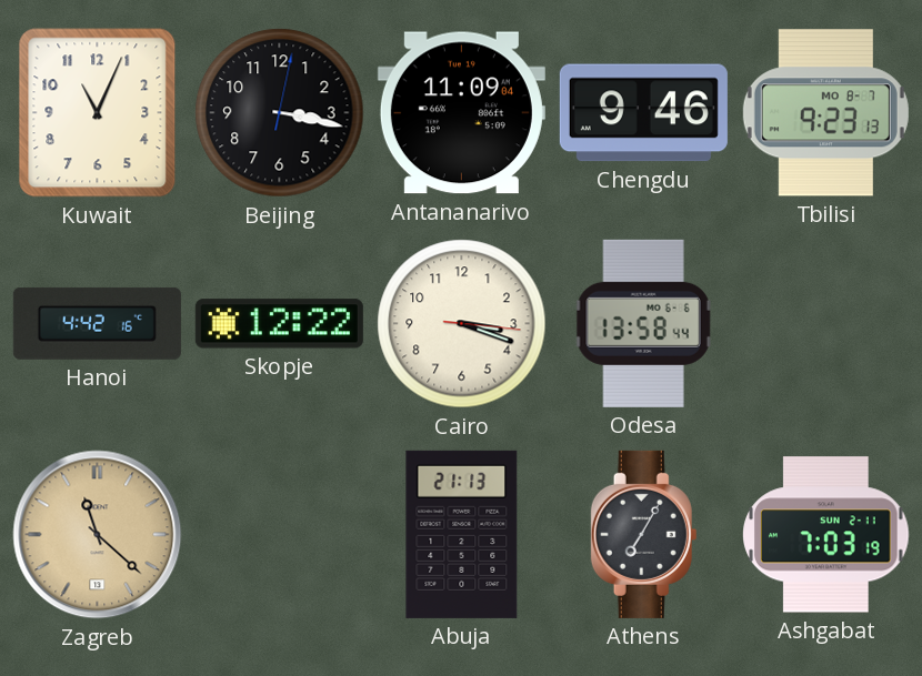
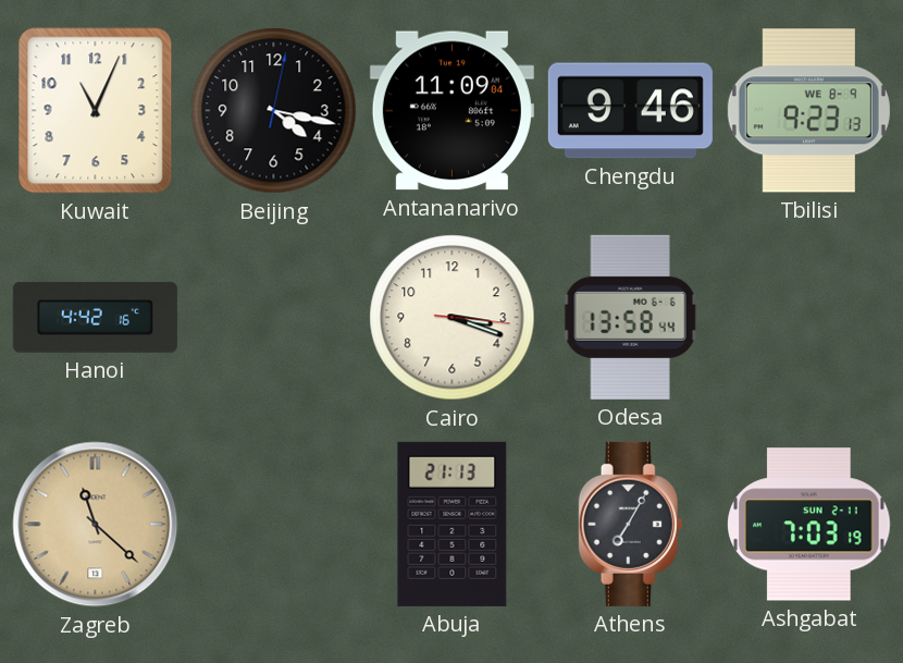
Beijing: 3:17 -> 4:17 (274, 111)
Tbilisi date: MO 8-7 -> WE 8-9 (808, 111)
Skopje: 12:22 -> none (279, 324)
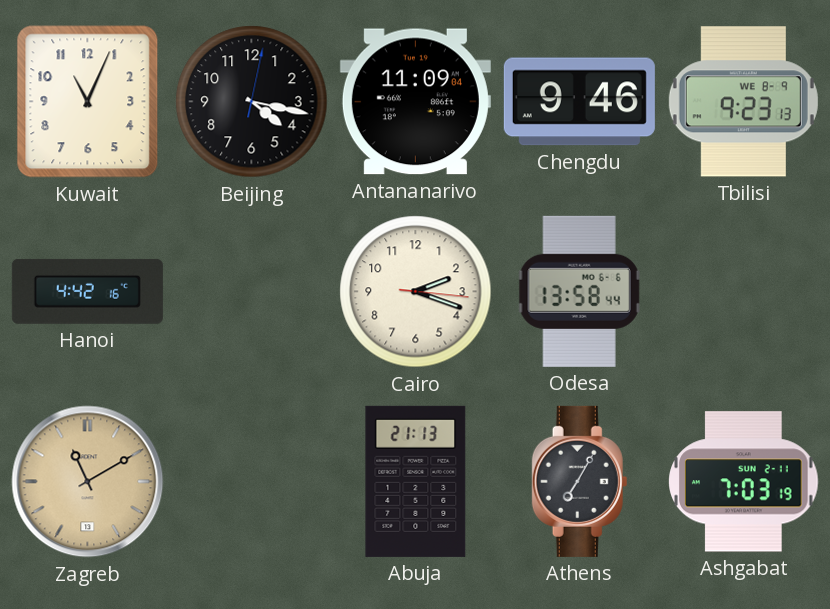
Cairo: 3:18 -> 2:18 (416, 292)
Zagreb: 11:22 -> 11:10 (88, 482)
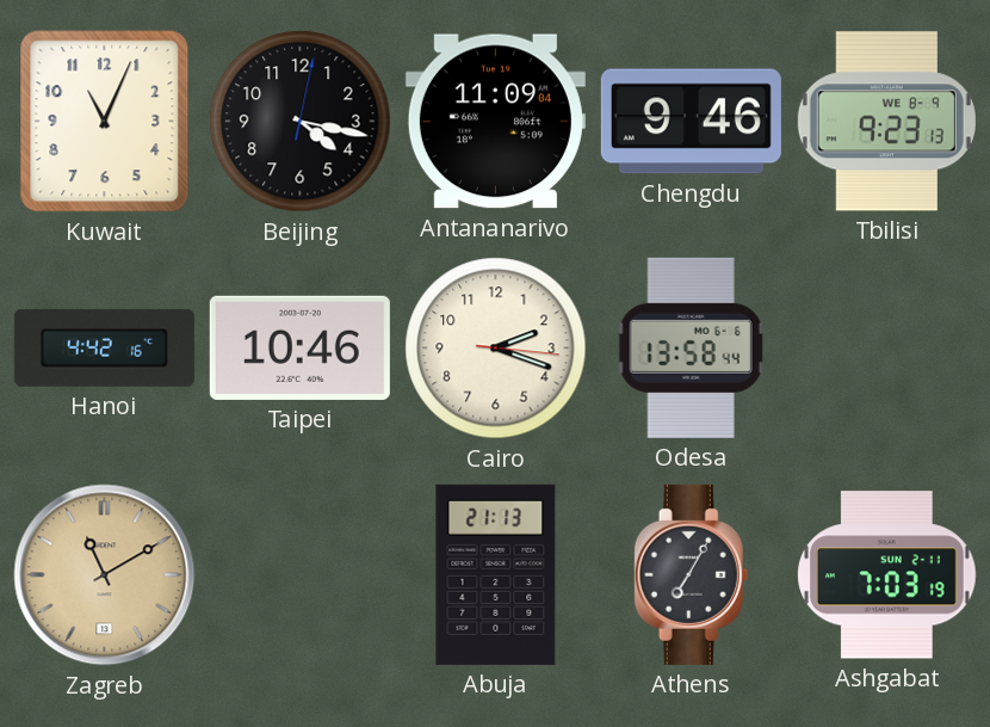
Taipei: none -> 10:46 (299, 347)
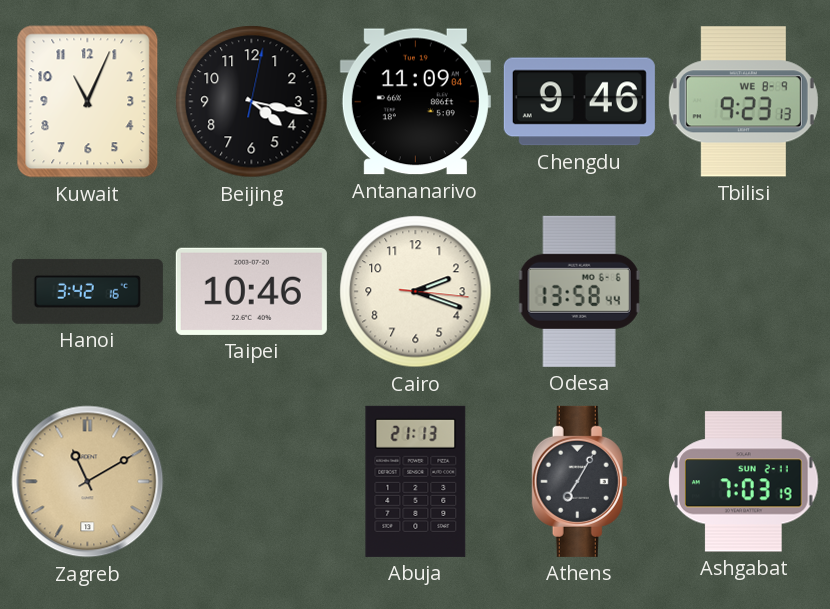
Hanoi: 4:42 -> 3:42 (87, 291)
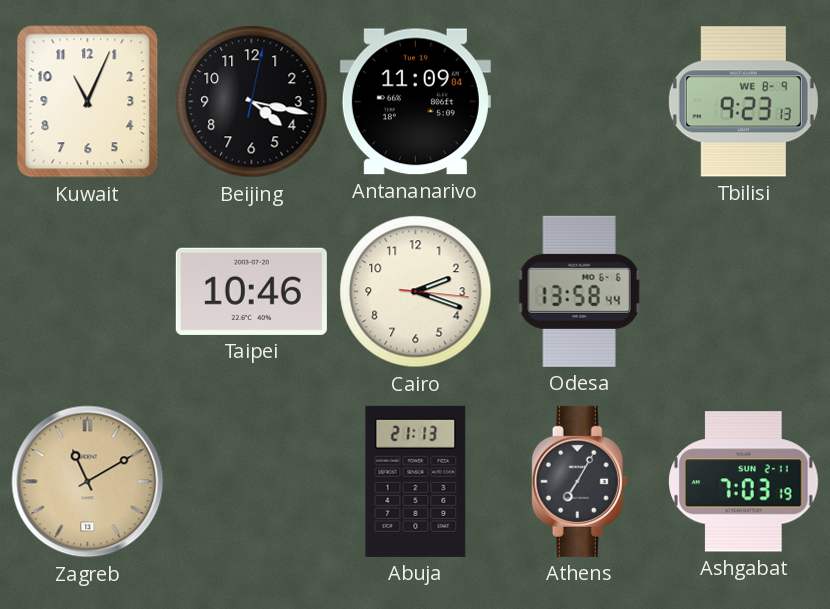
Chengdu: 9:46 -> none (579, 102)
Hanoi: 3:42 -> none (87, 291)
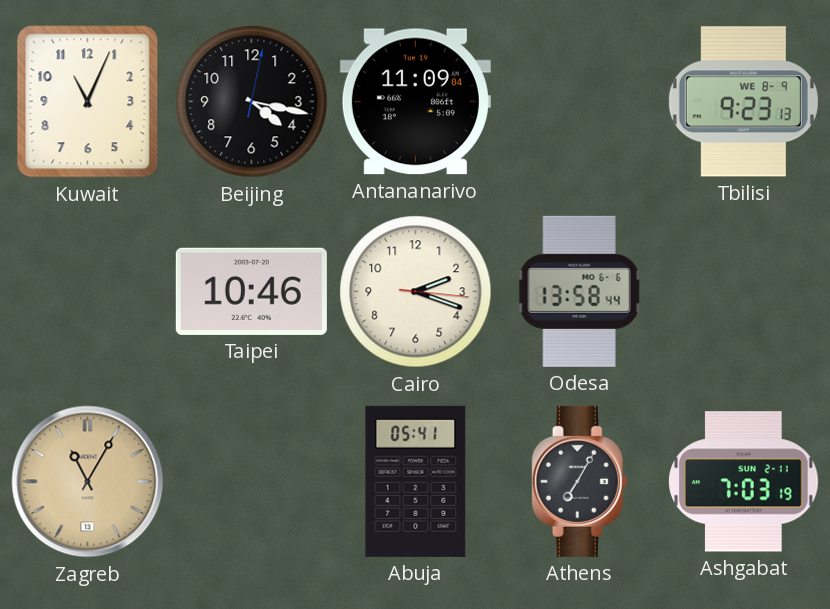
Zagreb: 11:10 -> 11:05 (88, 482)
Abuja: 21:13 -> 05:41 (416, 481)
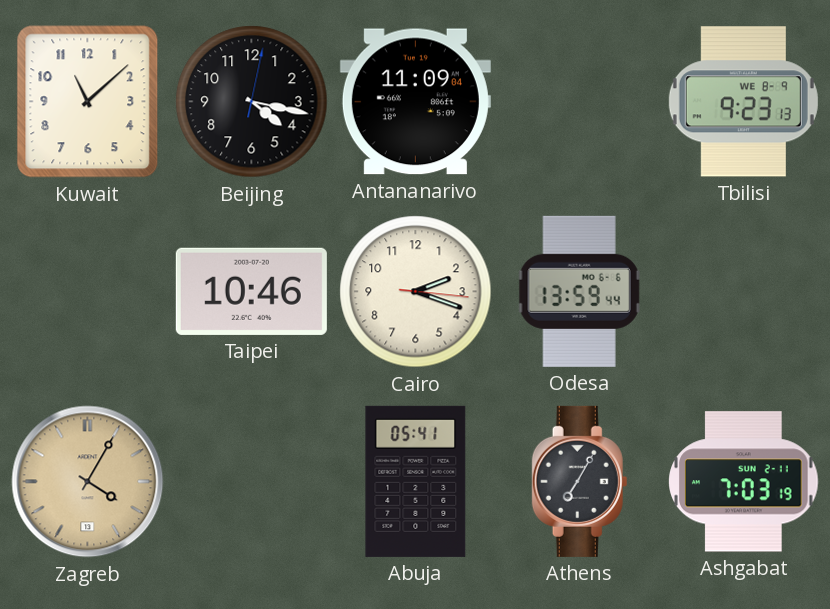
Kuwait: 11:04 -> 11:08 (88, 102)
Odesa: 13:58 -> 13:59 (579, 291)
Zagreb: 11:05 -> 4:05 (88, 482)
